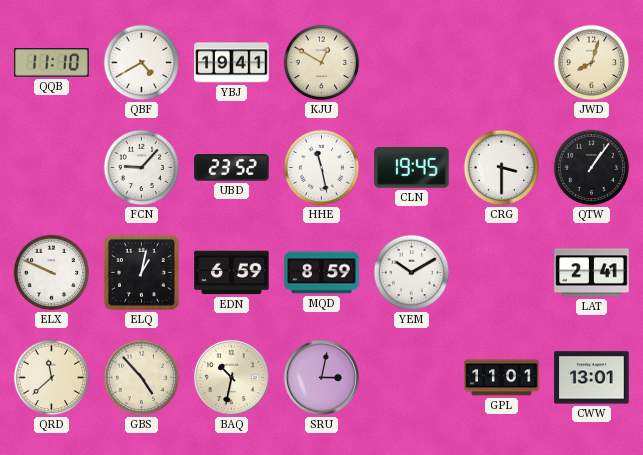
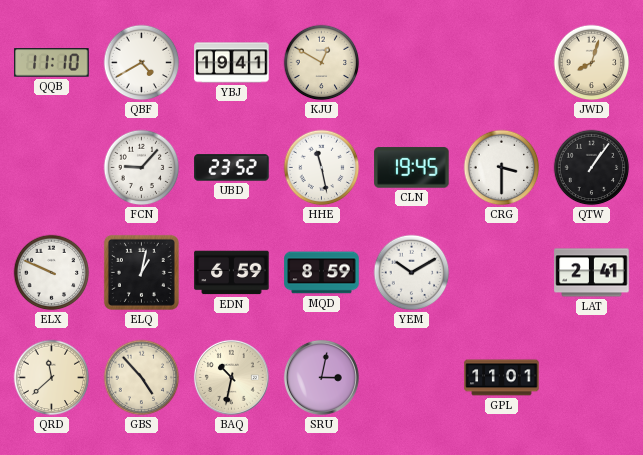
CWW: 13:01 -> none (592, 378)
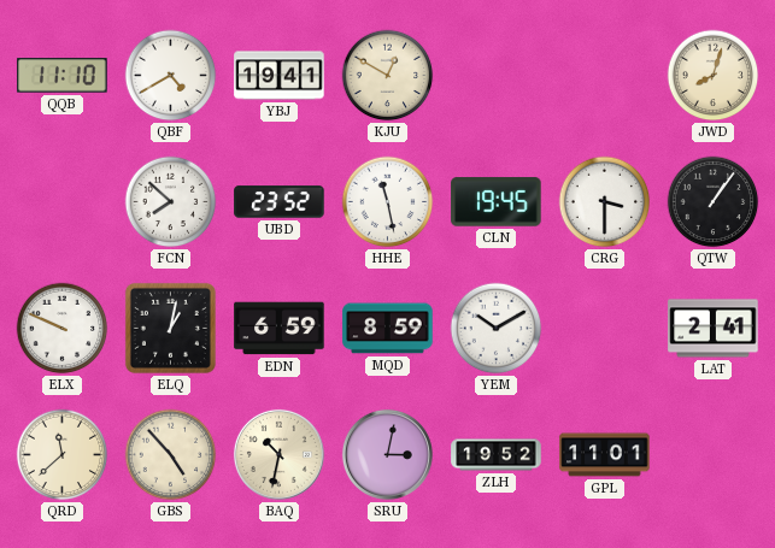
FCN: 9:07 -> 7:52 (171, 202)
ZLH: none -> 19:52 (497, 455)
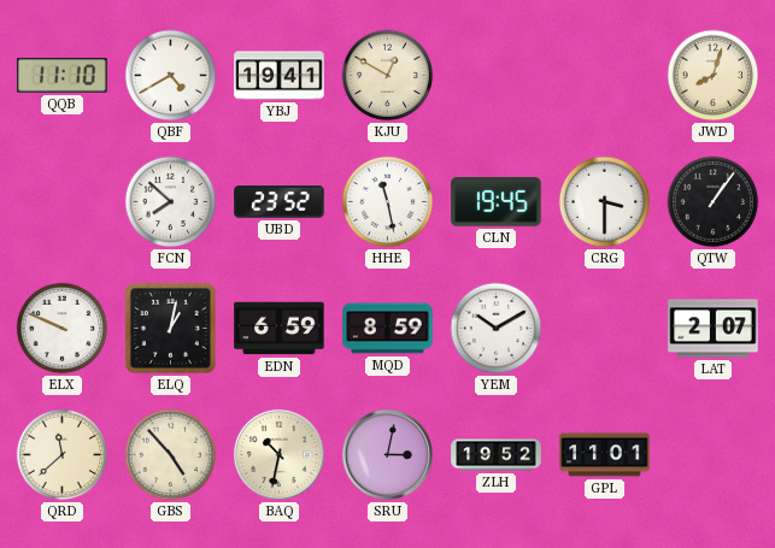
LAT: 2:41 -> 2:07 (714, 329)
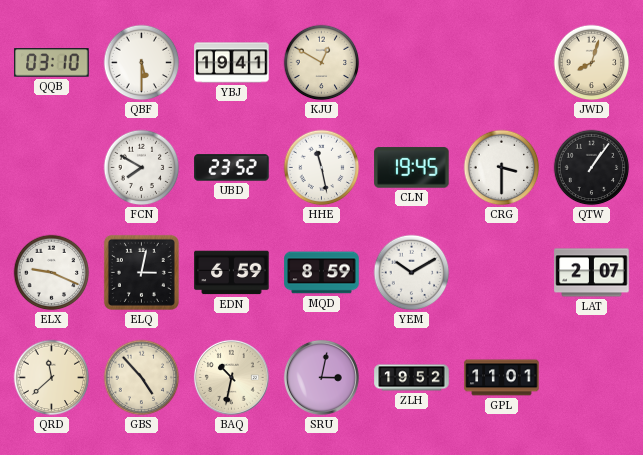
QQB: 11:10 -> 03:10 (52, 63)
QBF: 4:40 -> 5:30 (142, 63)
FCN: 7:52 -> 7:50 (142, 168)
ELX: 9:49 -> 9:19 (52, 273)
ELQ: 1:02 -> 3:02 (141, 272)
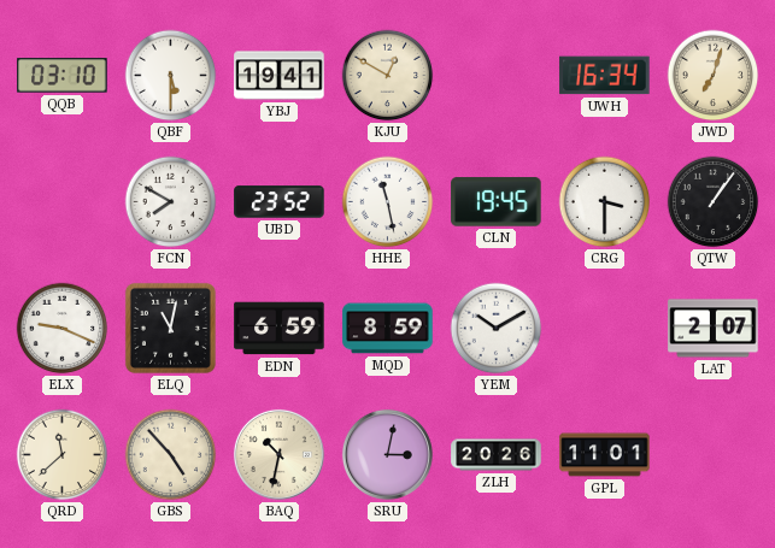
UWH: none -> 16:34 (605, 76)
JWD: 8:03 -> 7:03 (714, 76)
ELQ: 3:02 -> 11:02 (170, 328)
ZLH: 19:52 -> 20:26 (497, 455)
